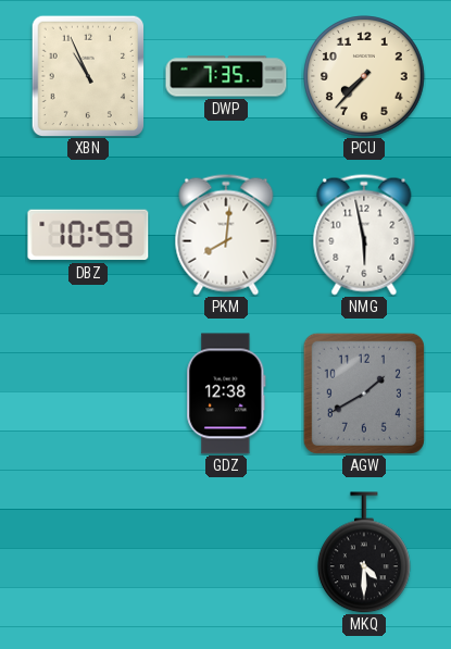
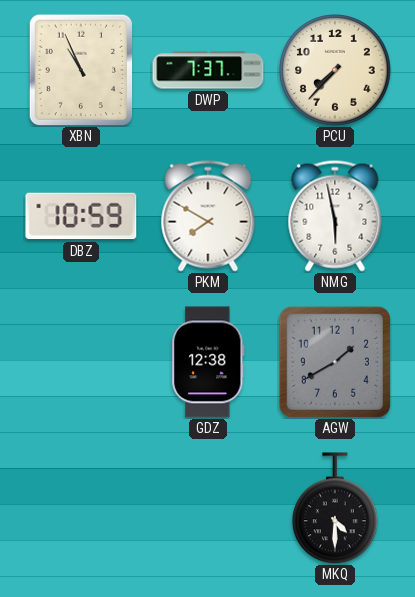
DWP: 7:35 -> 7:37 (208, 70)
PKM: 8:01 -> 7:50 (208, 216)
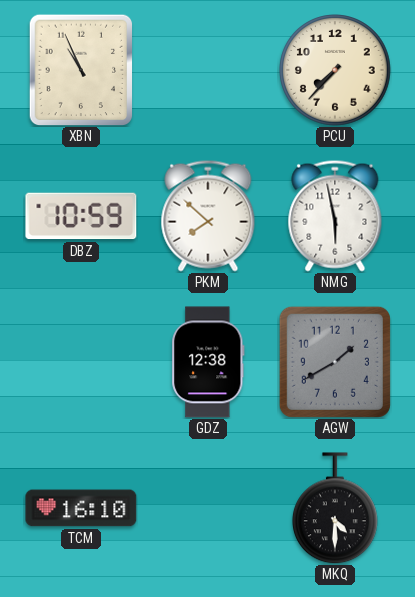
DWP: 7:37 -> none (208, 70)
PKM: 7:50 -> 7:52 (208, 216)
TCM: none -> 16:10 (81, 508)
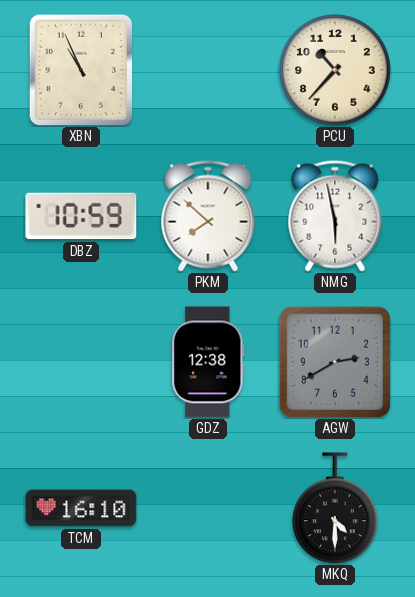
PCU: 7:37 -> 10:37 (335, 70)
AGW: 1:40 -> 2:40 (335, 362)
